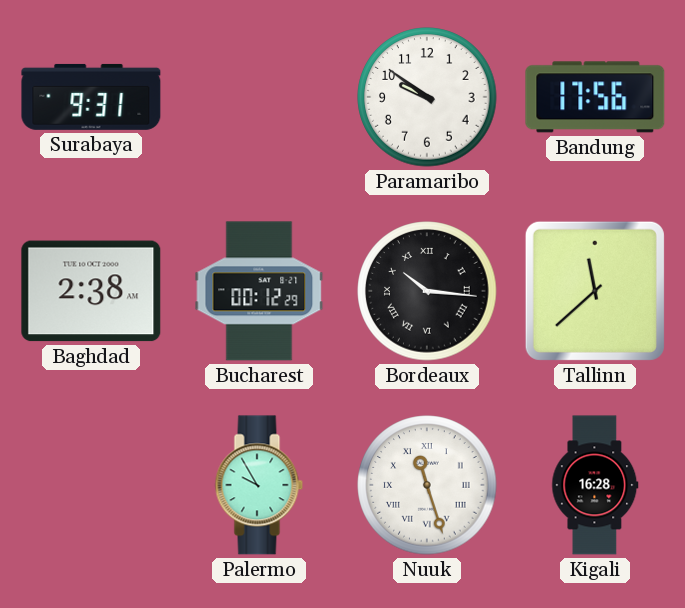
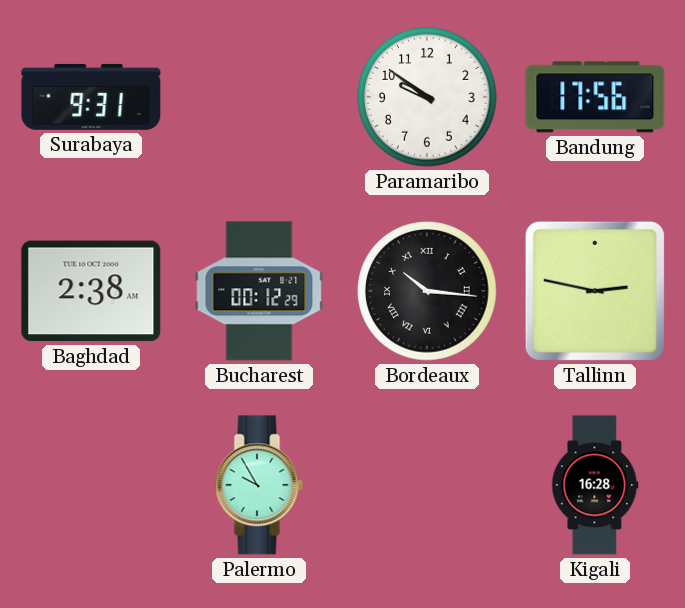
Tallinn: 11:38 -> 2:47 (595, 291)
Nuuk: 11:27 -> none (427, 485)
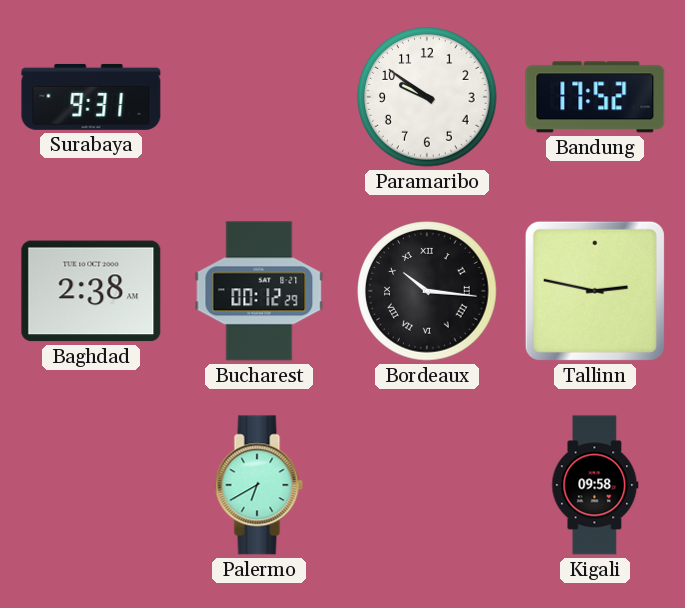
Bandung: 17:56 -> 17:52 (595, 97)
Palermo: 9:55 -> 6:40 (259, 485)
Kigali: 16:28 -> 09:58 (595, 485)
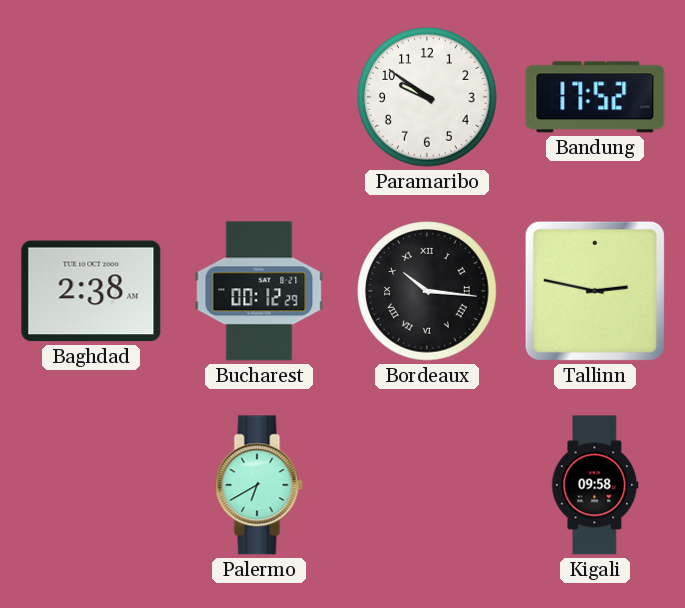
Surabaya: 9:31 -> none (91, 97)
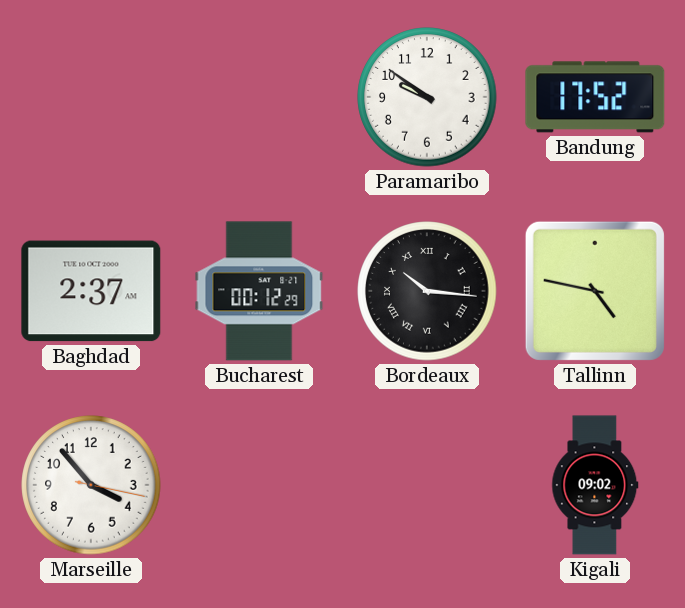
Baghdad: 2:38 -> 2:37 (91, 291)
Tallinn: 2:47 -> 4:47 (595, 291)
Marseille: none -> 3:53 (91, 485)
Palermo: 6:40 -> none (259, 485)
Kigali: 09:58 -> 09:02 (595, 485)
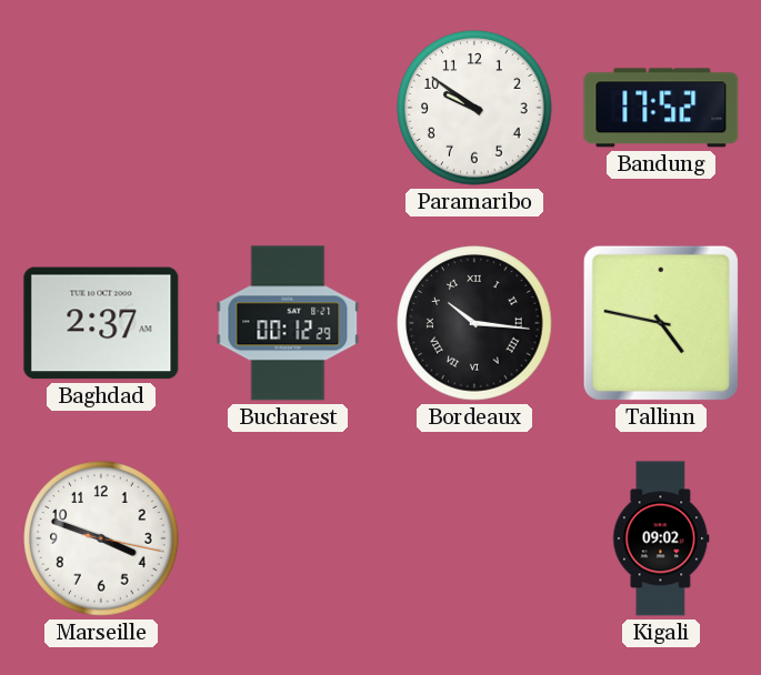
Marseille: 3:53 -> 3:48 (101, 538)
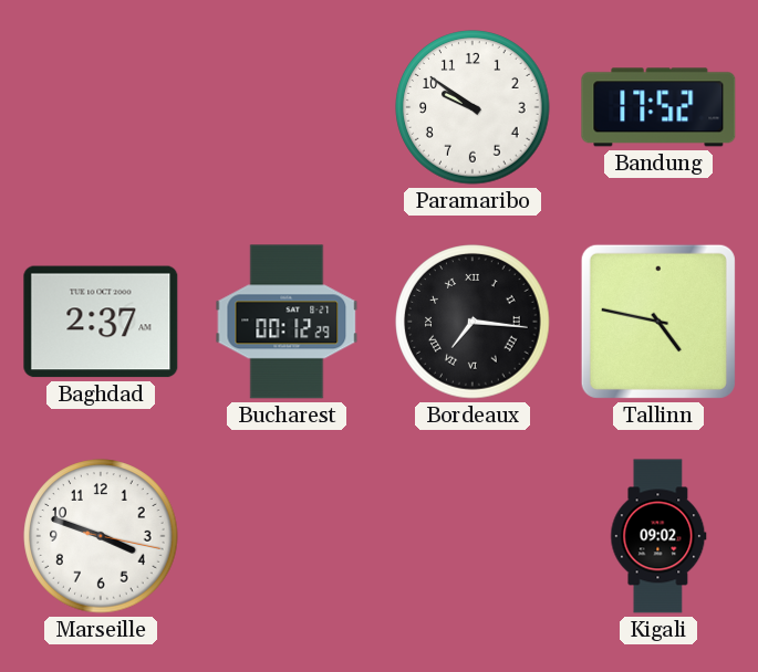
Bordeaux: 10:16 -> 7:16 (473, 322)
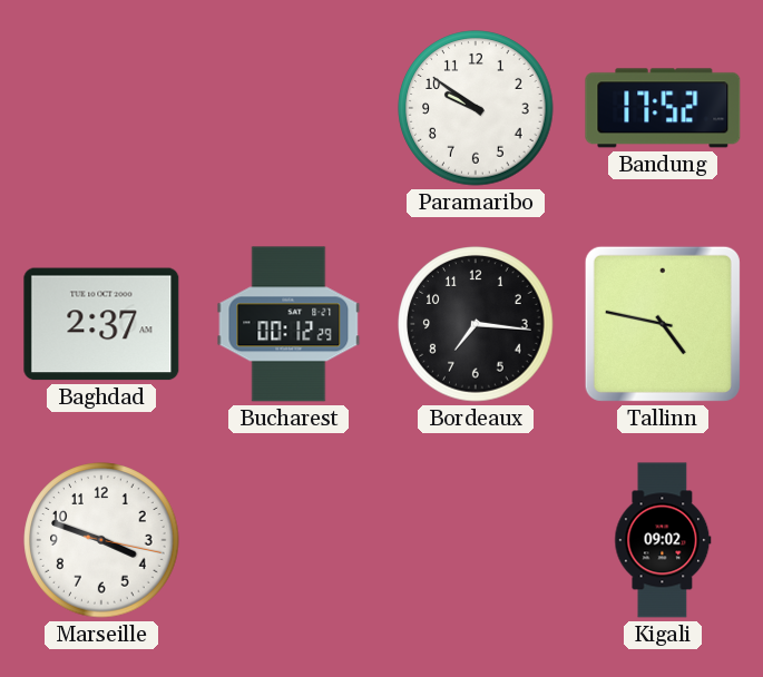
Bordeaux numerals: Roman -> Arabic (476, 324)
